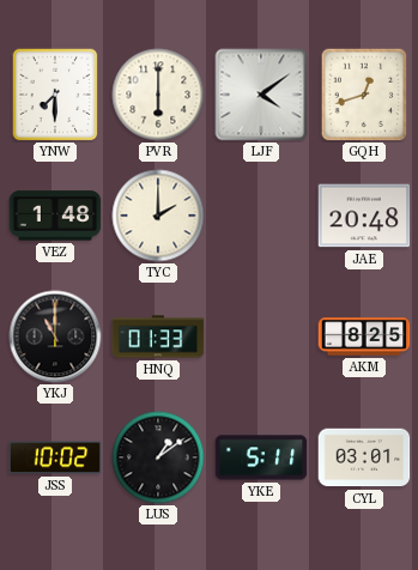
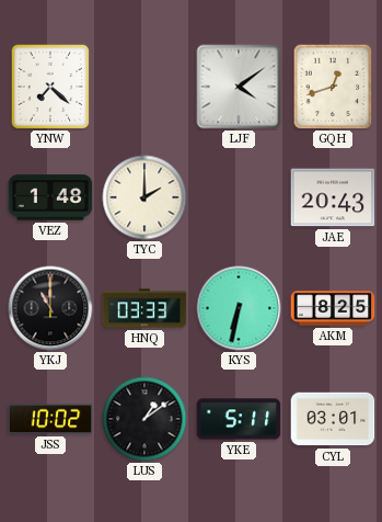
YNW: 7:30 -> 7:22 (50, 87)
PVR: 6:00 -> none (158, 95)
JAE: 20:48 -> 20:43 (333, 197)
HNQ: 01:33 -> 03:33 (144, 308)
KYS: none -> 6:32 (239, 308)
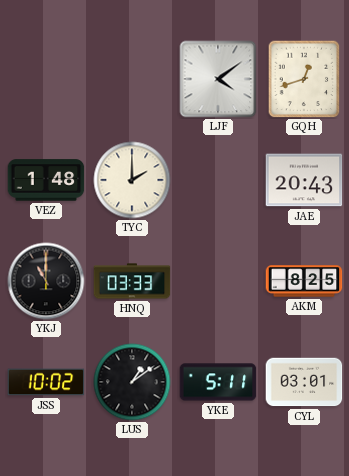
YNW: 7:22 -> none (50, 87)
KYS: 6:32 -> none (239, 308)
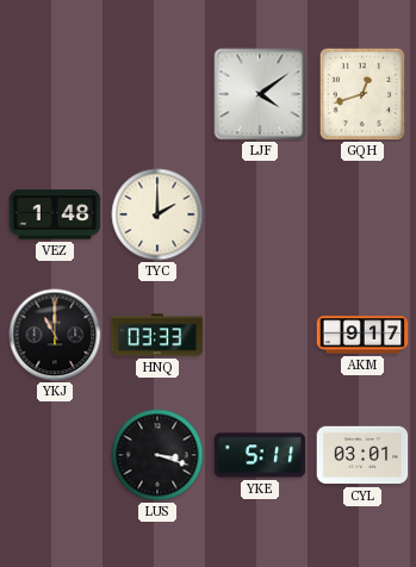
JAE: 20:43 -> none (304, 180)
AKM: 8:25 -> 9:17 (362, 335)
JSS: 10:02 -> none (46, 382)
LUS: 1:09 -> 3:18 (157, 455)
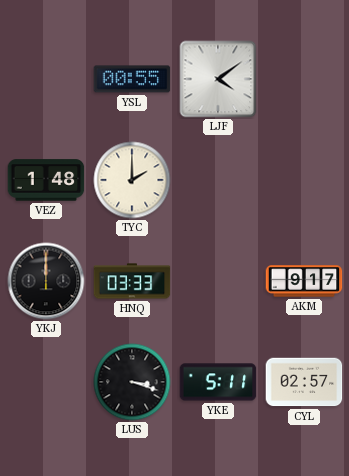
YSL: none -> 00:55 (132, 79)
GQH: 12:42 -> none (362, 94)
YKJ: 11:00 -> 12:00 (46, 281)
CYL: 03:01 -> 02:57 (304, 382)
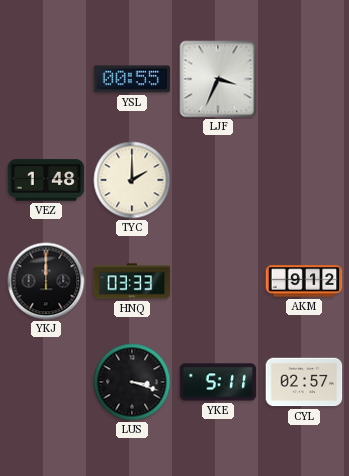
LJF: 4:09 -> 3:34 (218, 79)
AKM: 9:17 -> 9:12 (304, 281)
